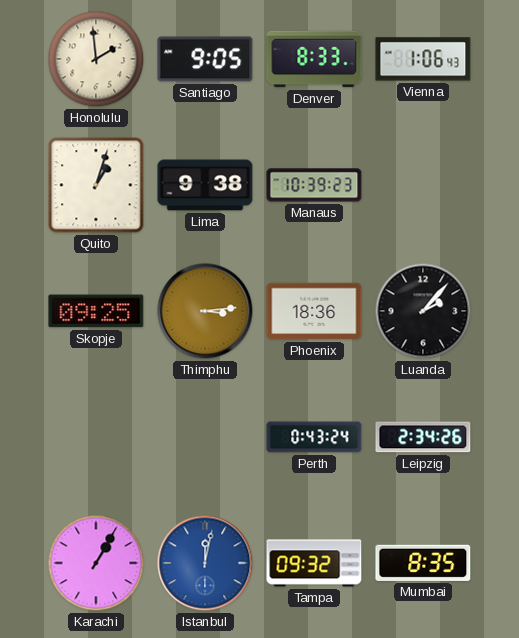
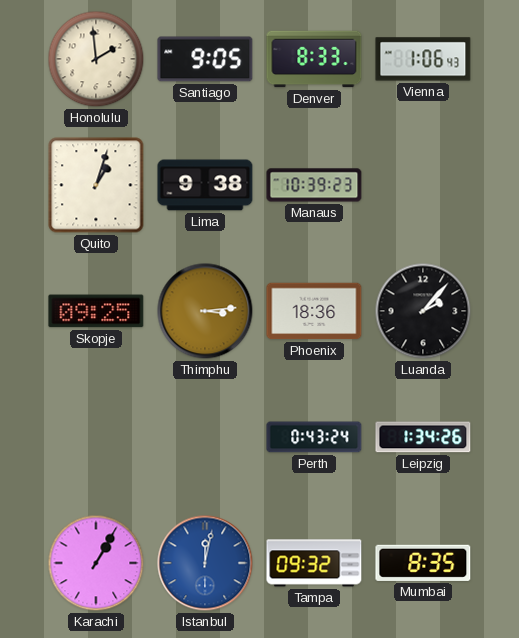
Leipzig: 2:34 -> 1:34 (423, 437)
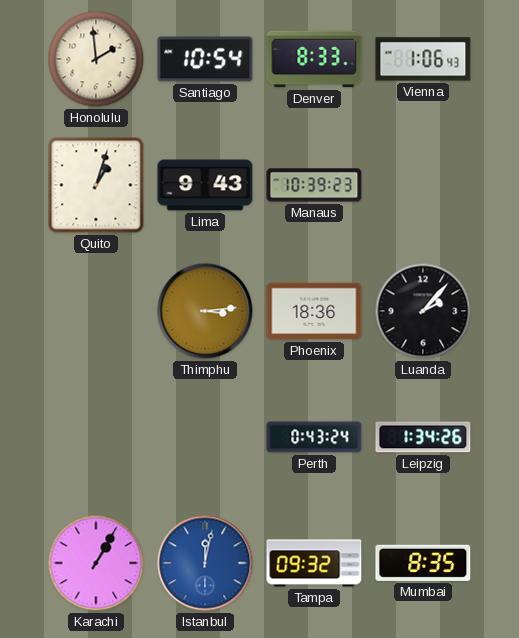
Santiago: 9:05 -> 10:54 (205, 59)
Lima: 9:38 -> 9:43 (205, 185)
Skopje: 09:25 -> none (96, 311)
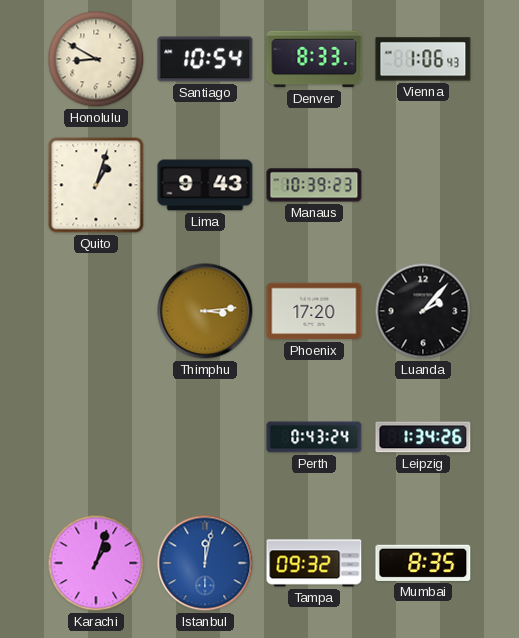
Honolulu: 1:59 -> 8:50 (96, 59)
Phoenix: 18:36 -> 17:20 (314, 311)
Karachi: 1:05 -> 1:03 (96, 563)
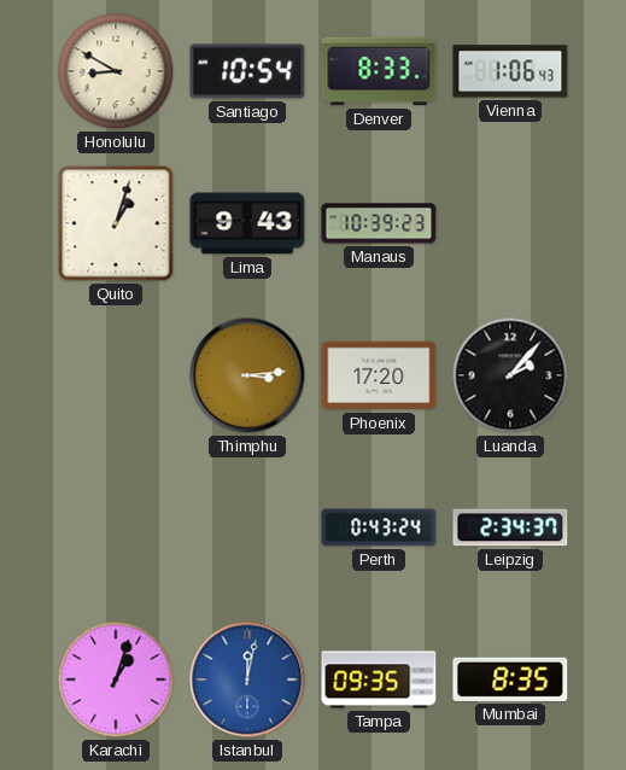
Leipzig: 1:34 -> 2:34 (510, 527)
Tampa: 09:32 -> 09:35 (379, 679)
